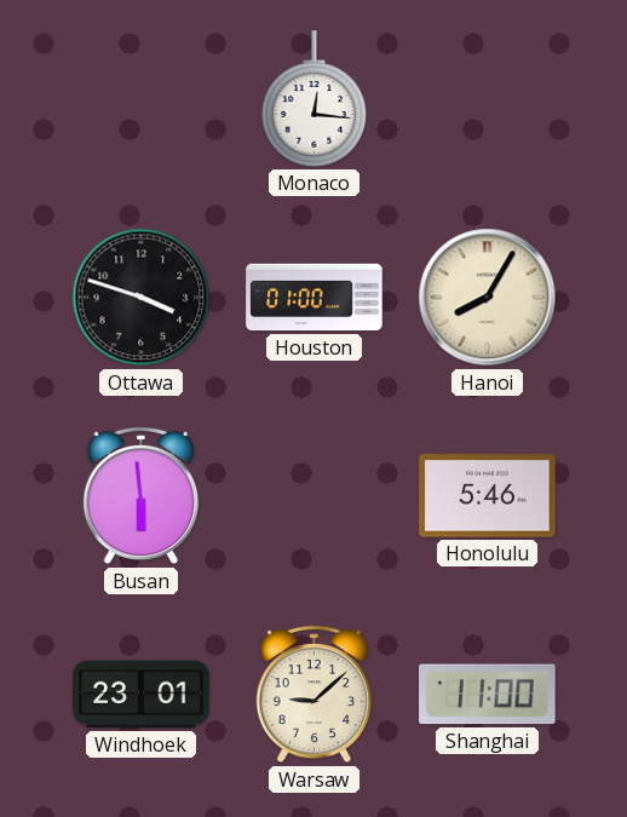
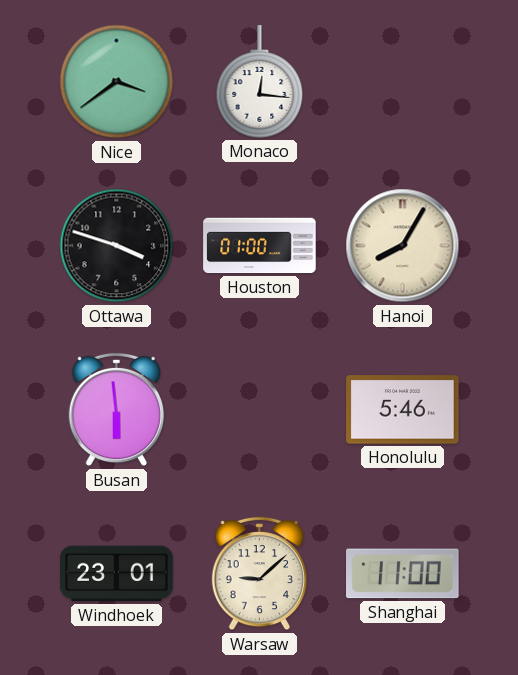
Nice: none -> 3:39 (117, 82)
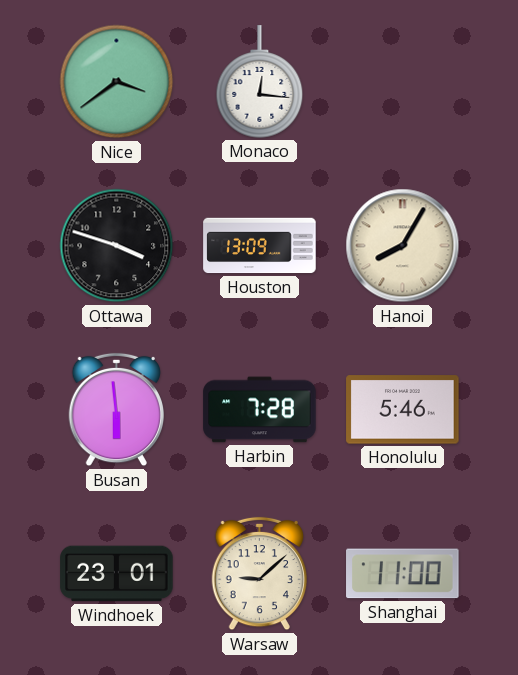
Houston: 01:00 -> 13:09 (260, 246)
Harbin: none -> 7:28 (260, 410)
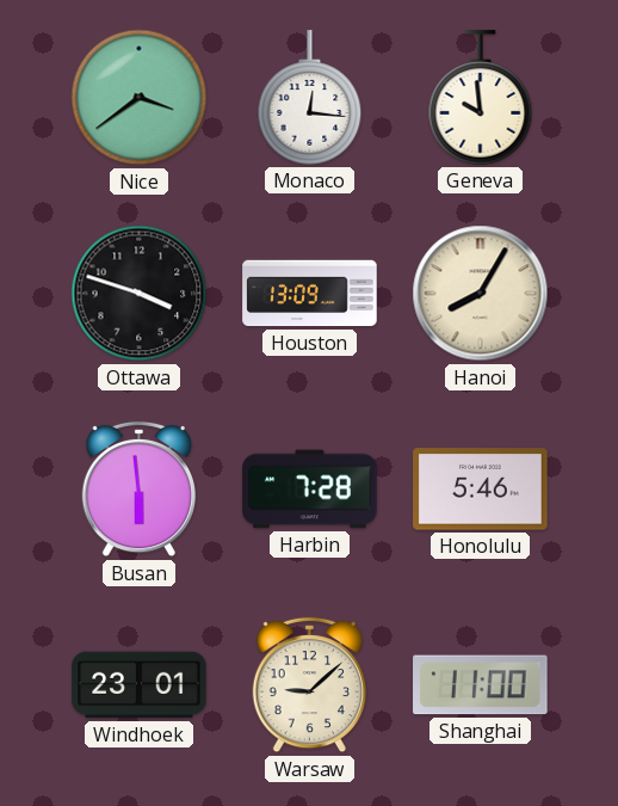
Geneva: none -> 9:59 (481, 98)
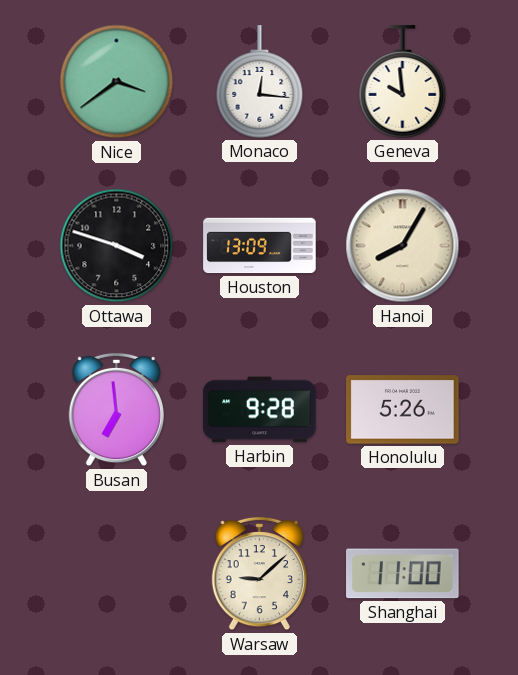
Busan: 5:59 -> 6:59 (116, 410)
Harbin: 7:28 -> 9:28 (260, 410)
Honolulu: 5:46 -> 5:26 (403, 410)
Windhoek: 23:01 -> none (140, 685)
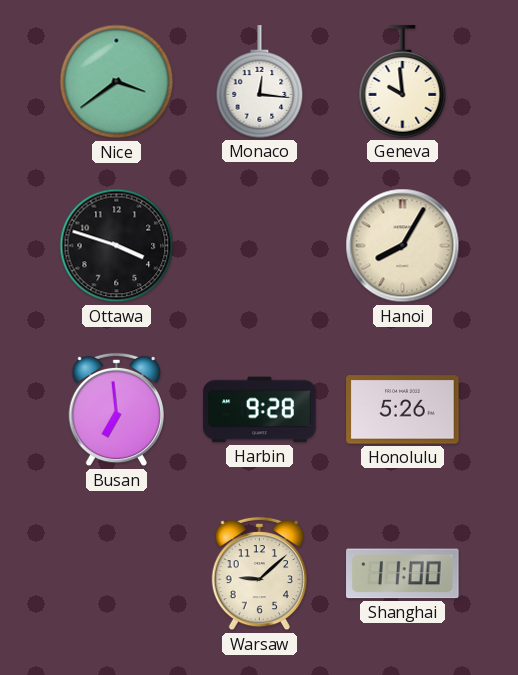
Houston: 13:09 -> none (260, 246)
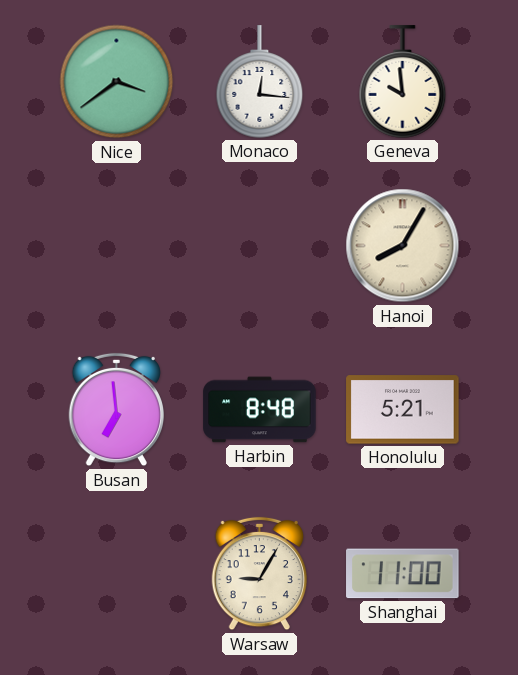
Ottawa: 3:48 -> none (117, 246)
Harbin: 9:28 -> 8:48 (260, 410)
Honolulu: 5:26 -> 5:21 (403, 410)
Warsaw: 9:08 -> 9:05 (259, 574)
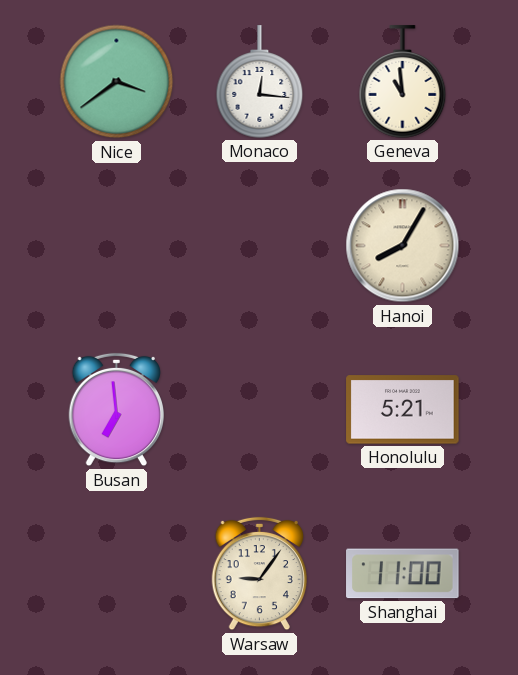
Geneva: 9:59 -> 10:59 (403, 82)
Harbin: 8:48 -> none (260, 410)
Warsaw: 9:05 -> 9:06 (259, 574)
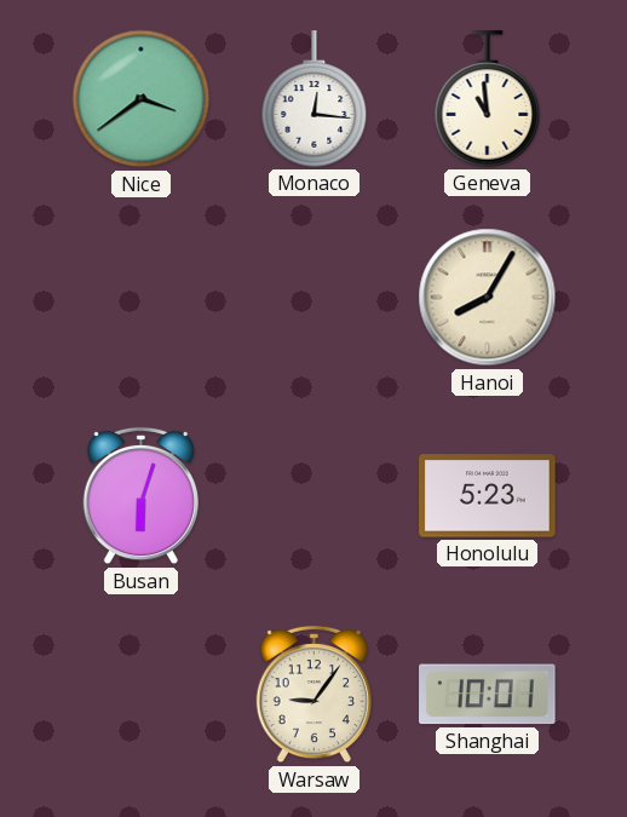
Busan: 6:59 -> 6:03 (140, 496)
Honolulu: 5:21 -> 5:23 (488, 496)
Shanghai: 11:00 -> 10:01 (488, 695)
